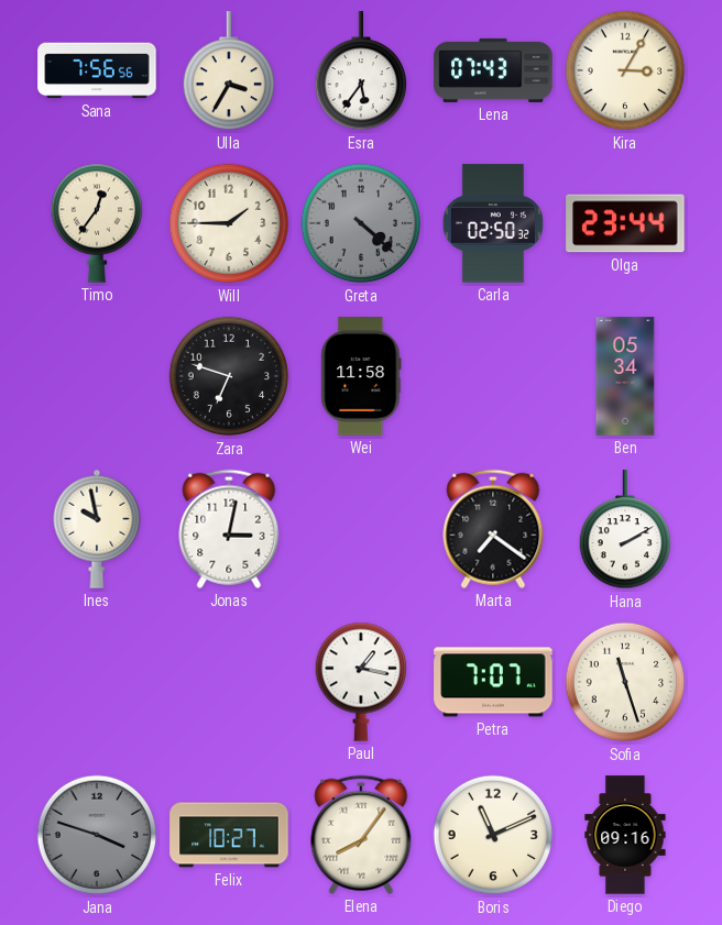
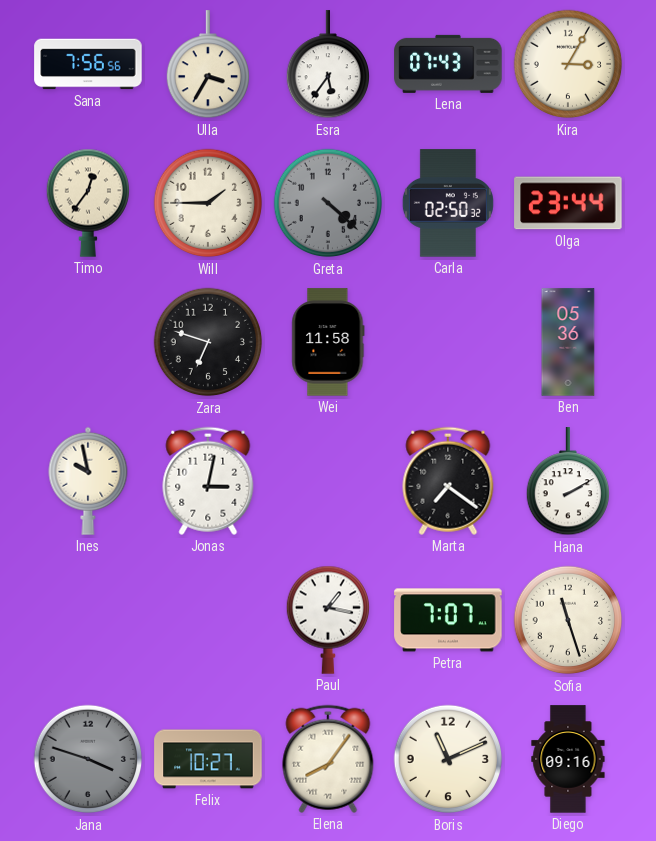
Ben: 05:34 -> 05:36 (568, 342)
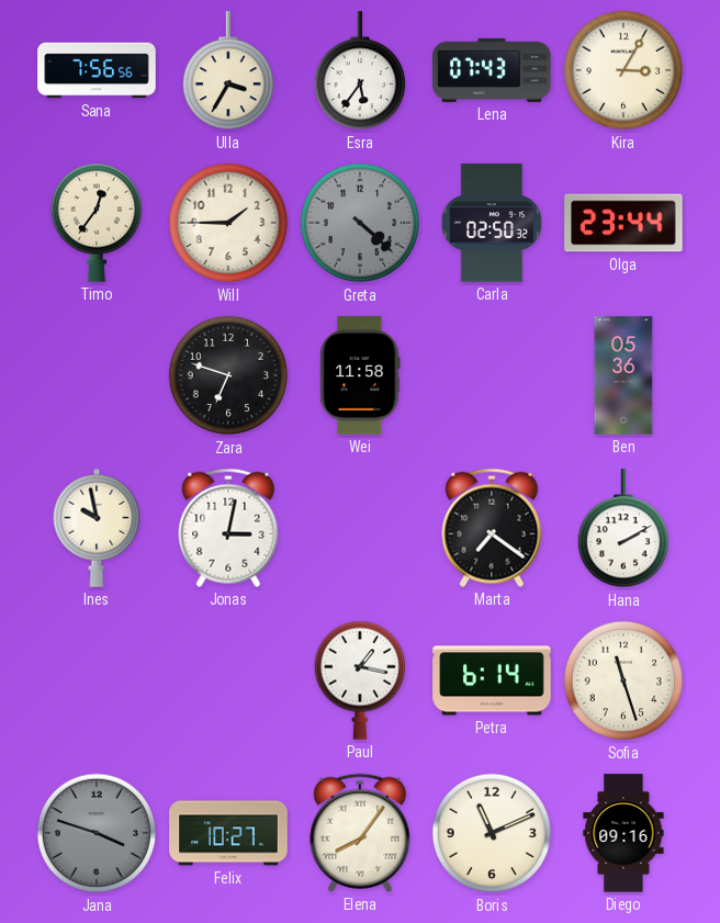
Petra: 7:07 -> 6:14 (492, 680)
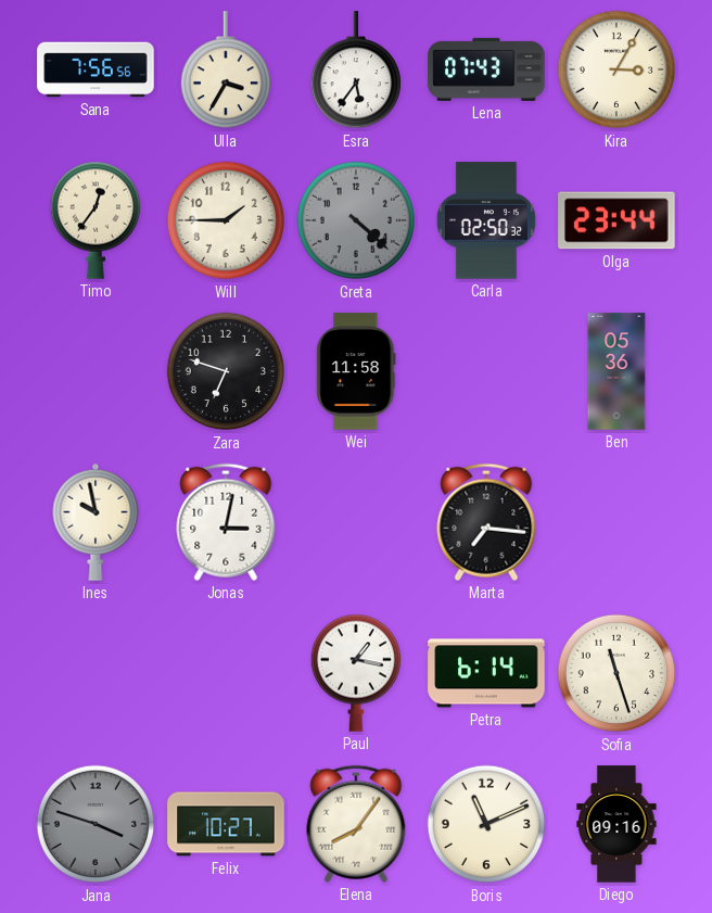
Marta: 7:21 -> 7:16 (486, 522)
Hana: 2:10 -> none (622, 529)
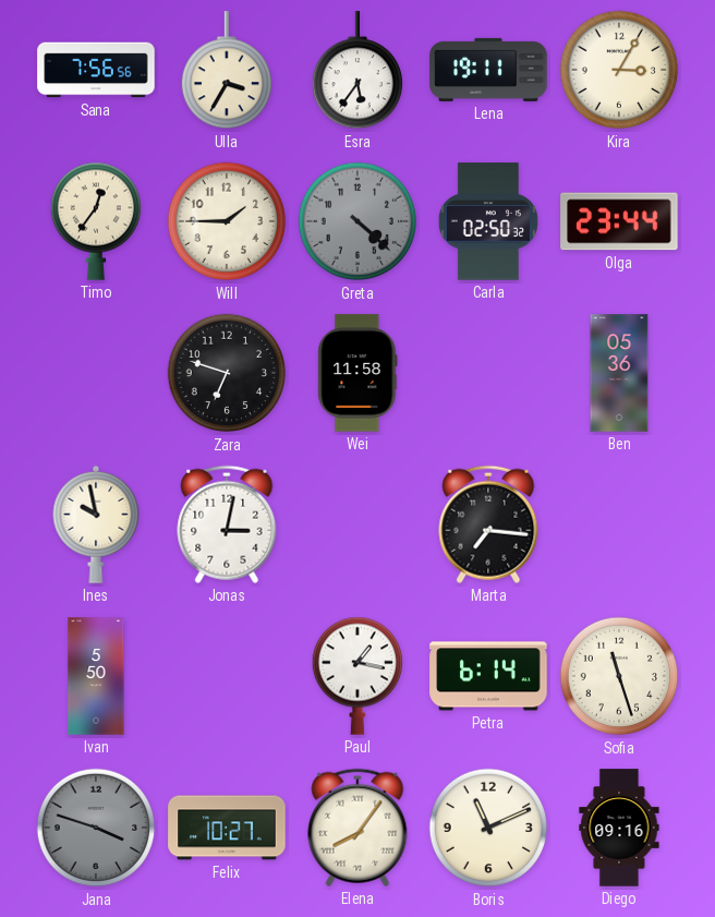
Lena: 07:43 -> 19:11 (488, 70)
Ivan: none -> 5:50 (96, 676)
